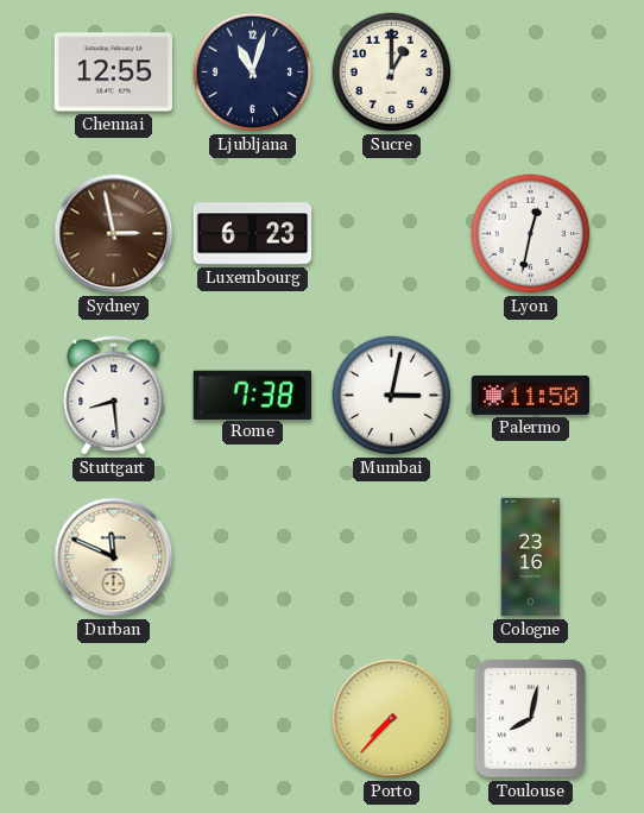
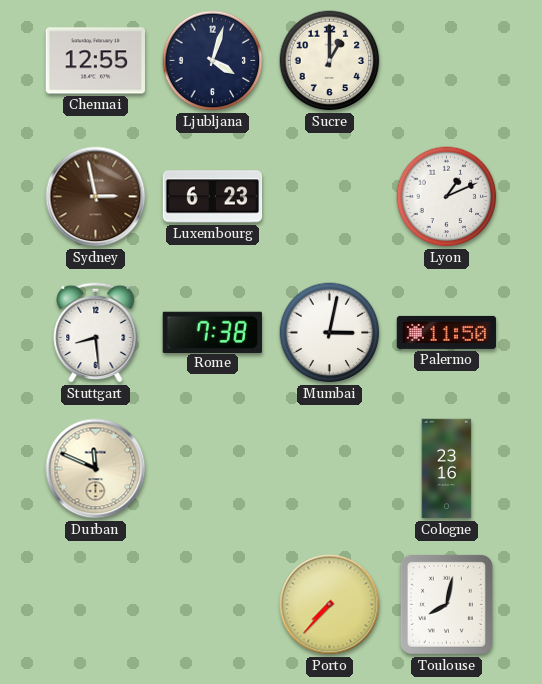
Ljubljana: 11:03 -> 4:03 (213, 61)
Lyon: 12:32 -> 1:11 (447, 197)
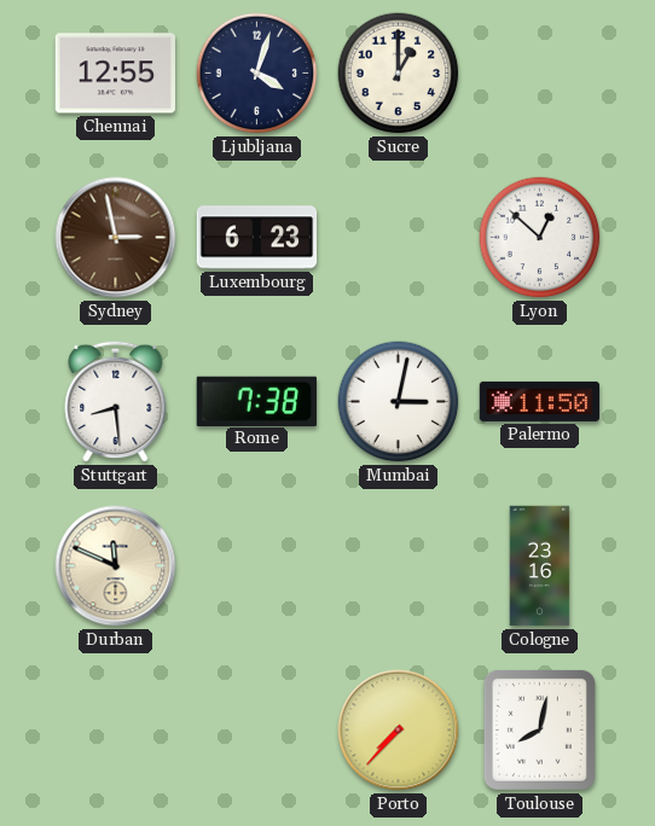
Lyon: 1:11 -> 12:52 (540, 238)
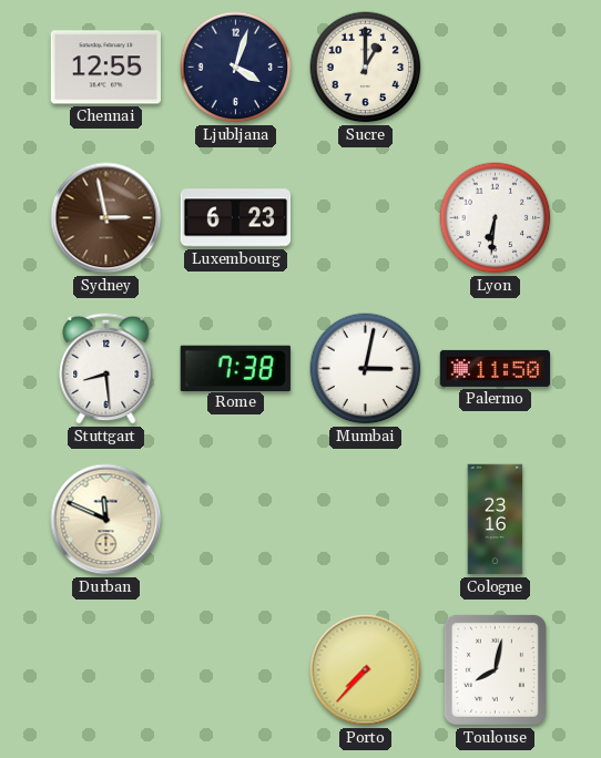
Lyon: 12:52 -> 6:31 (496, 218)
